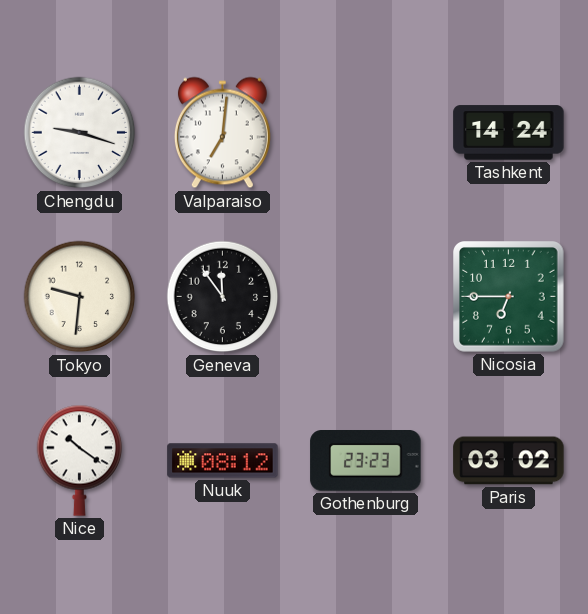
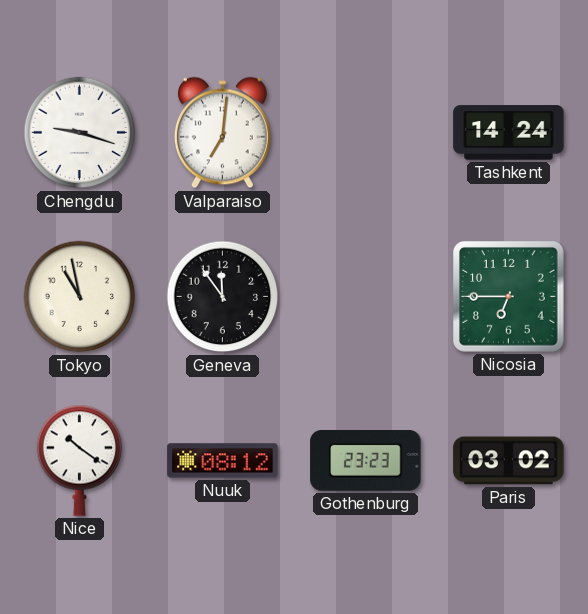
Tokyo: 9:31 -> 10:58 (80, 297)
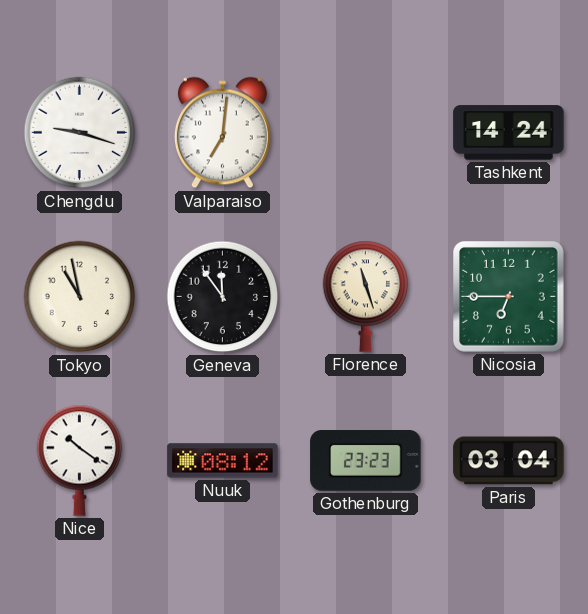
Florence: none -> 11:27 (366, 296)
Paris: 03:02 -> 03:04 (509, 461)
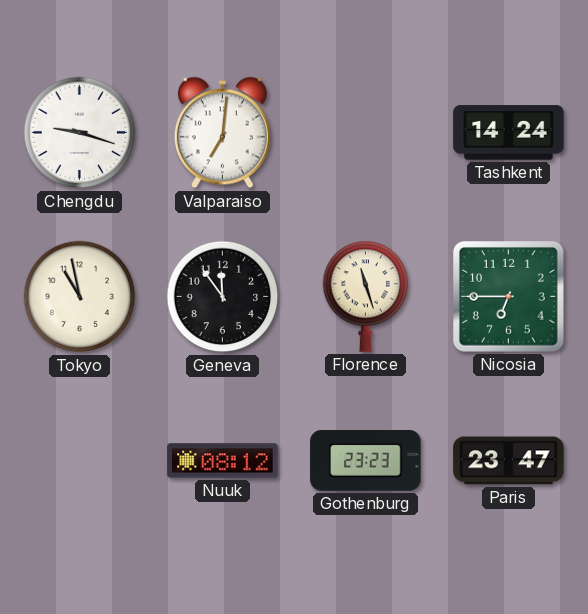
Nice: 10:21 -> none (80, 460)
Paris: 03:04 -> 23:47 (509, 461)
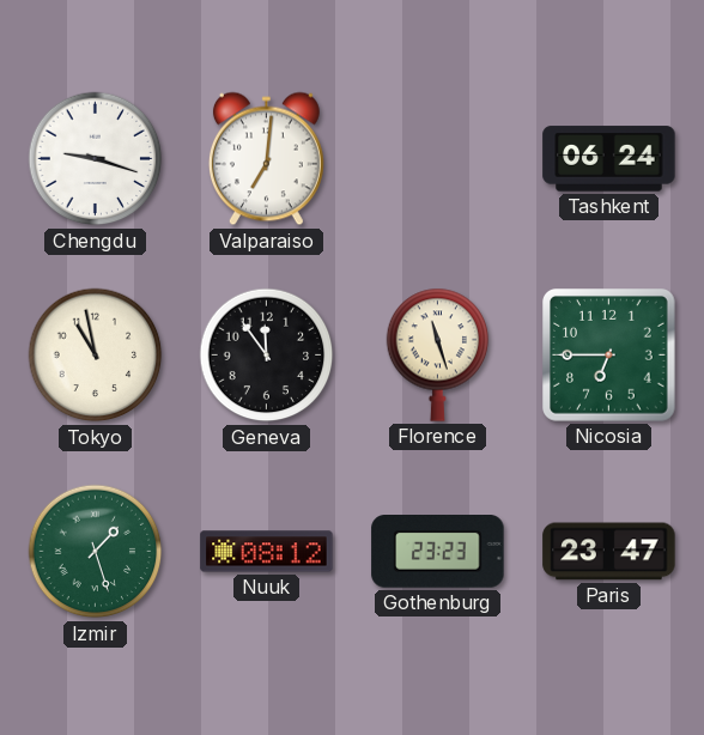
Tashkent: 14:24 -> 06:24 (609, 159)
Izmir: none -> 1:27 (96, 552)
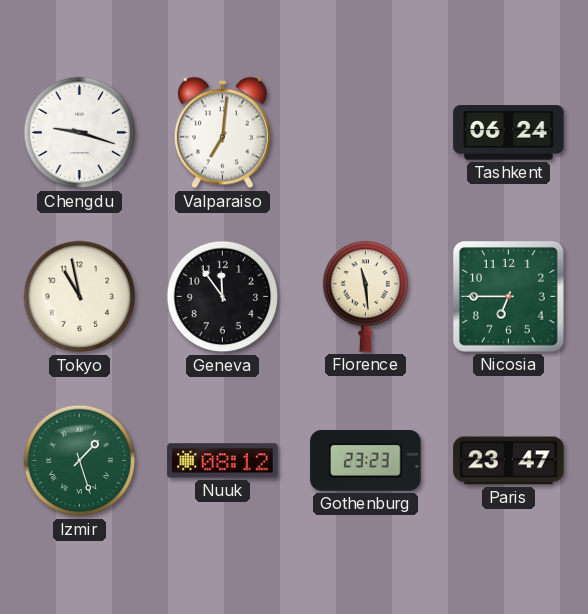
Florence: 11:27 -> 11:29 (366, 296)
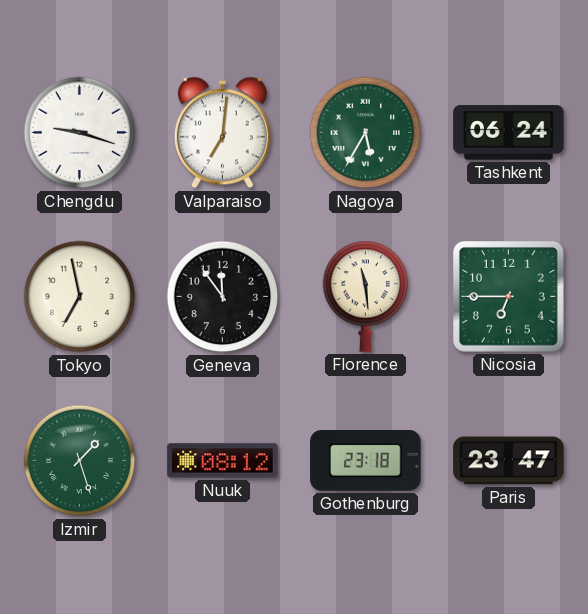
Nagoya: none -> 5:35 (366, 133)
Tokyo: 10:58 -> 6:58 (80, 297)
Gothenburg: 23:23 -> 23:18 (366, 461)
